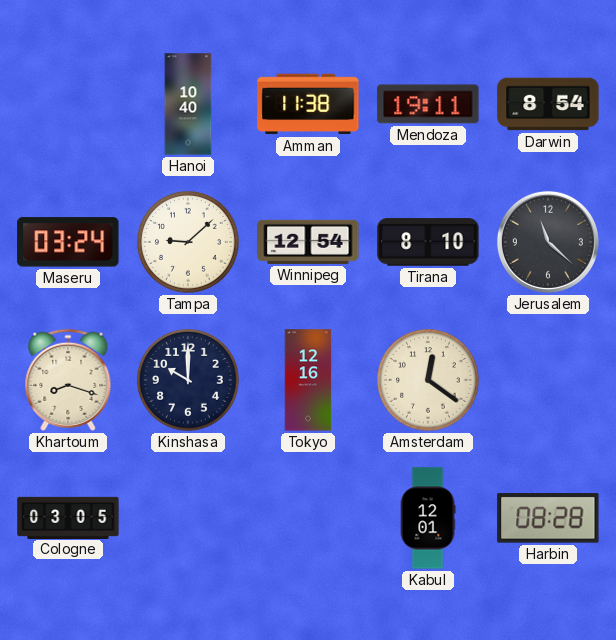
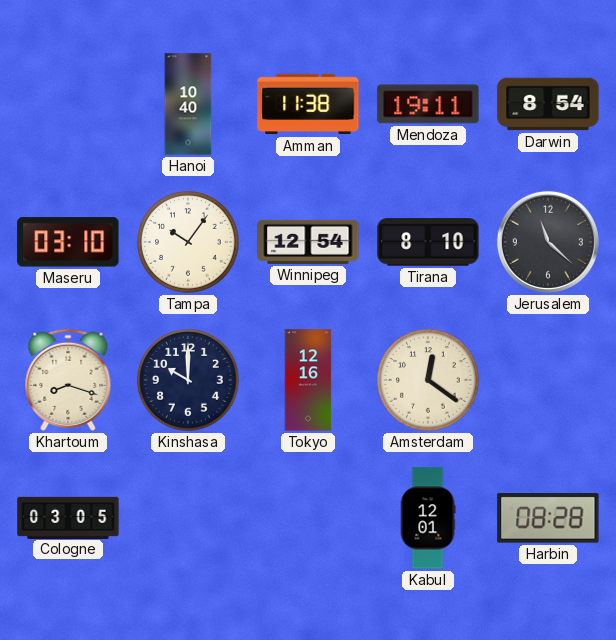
Maseru: 03:24 -> 03:10 (68, 242)
Tampa: 9:08 -> 10:06 (189, 243)
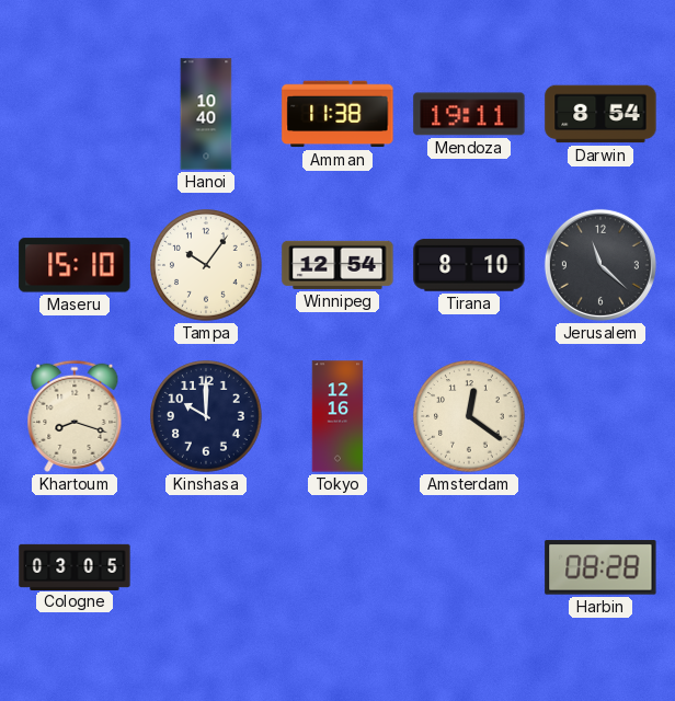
Maseru: 03:10 -> 15:10 (75, 265)
Kabul: 12:01 -> none (428, 518)
